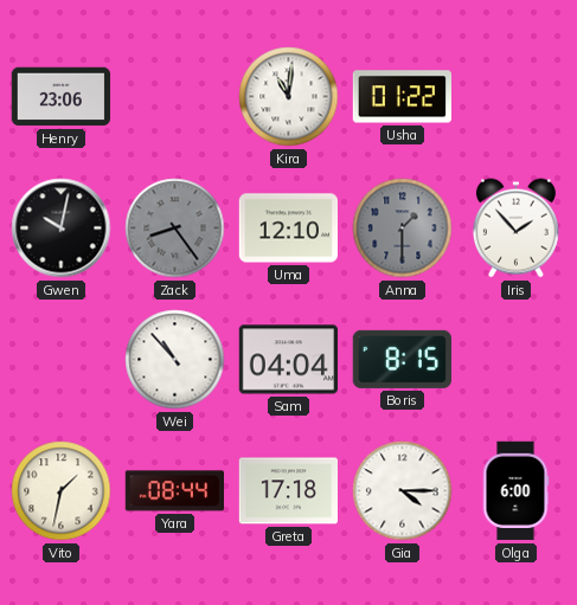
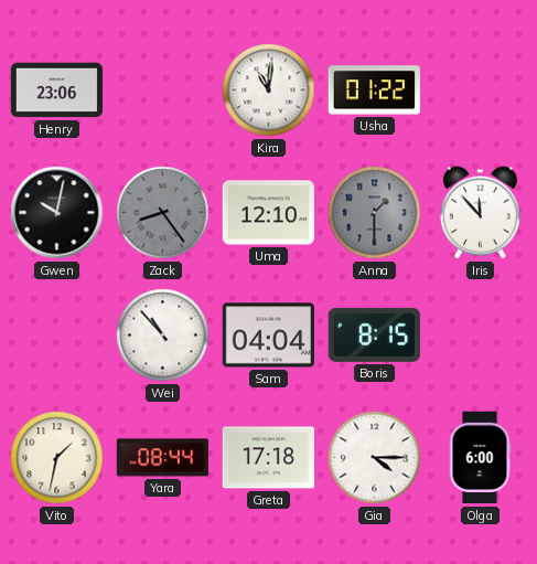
Iris: 1:53 -> 11:53 (480, 213)
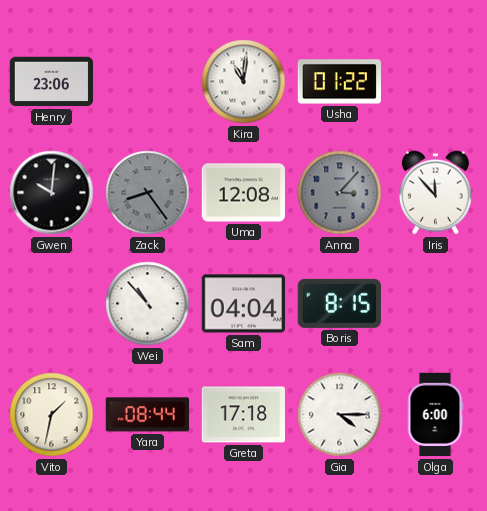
Gwen: 10:02 -> 10:01 (52, 193)
Uma: 12:10 -> 12:08 (243, 193)
Anna: 1:30 -> 3:07 (340, 193)
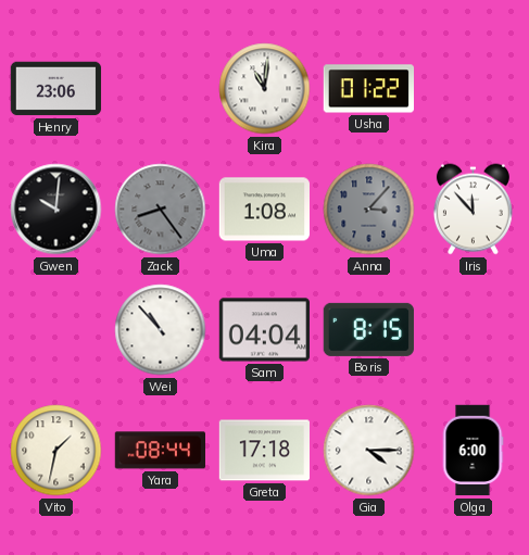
Uma: 12:08 -> 1:08 (264, 210)
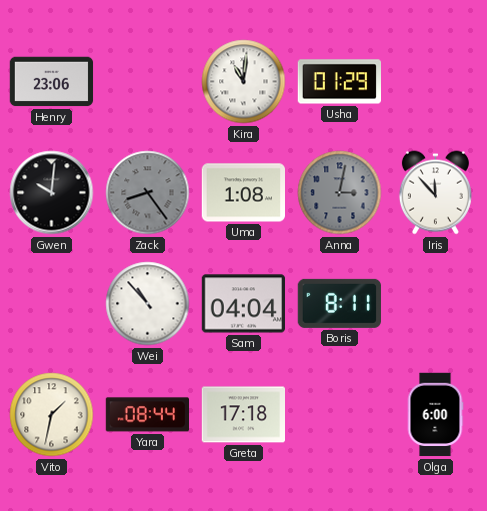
Usha: 01:22 -> 01:29 (339, 82)
Anna: 3:07 -> 3:02 (340, 193)
Boris: 8:15 -> 8:11 (339, 303)
Gia: 4:15 -> none (369, 451)
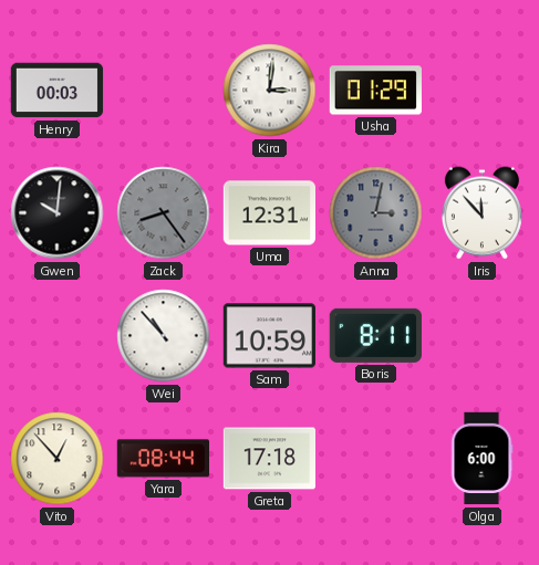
Henry: 23:06 -> 00:03 (58, 91)
Kira: 11:01 -> 3:01 (270, 91)
Uma: 1:08 -> 12:31 (269, 213)
Sam: 04:04 -> 10:59 (269, 336)
Vito: 1:32 -> 12:53 (58, 459)
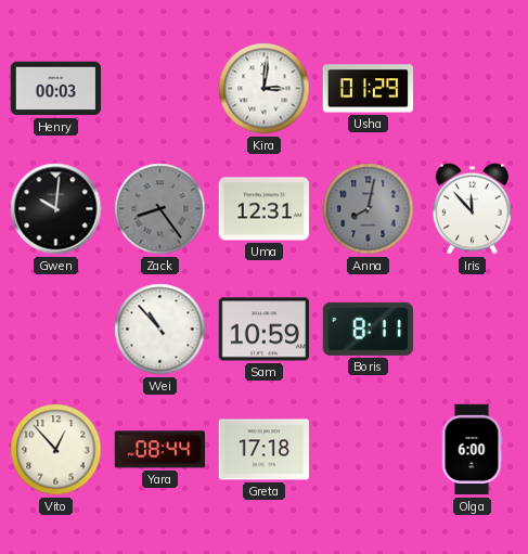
Anna: 3:02 -> 8:02 (369, 209)
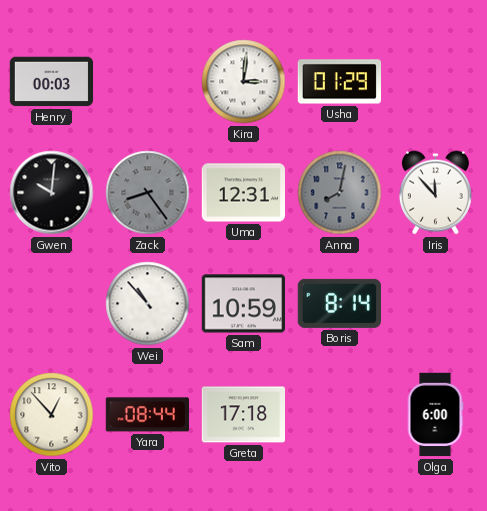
Boris: 8:11 -> 8:14 (339, 303)
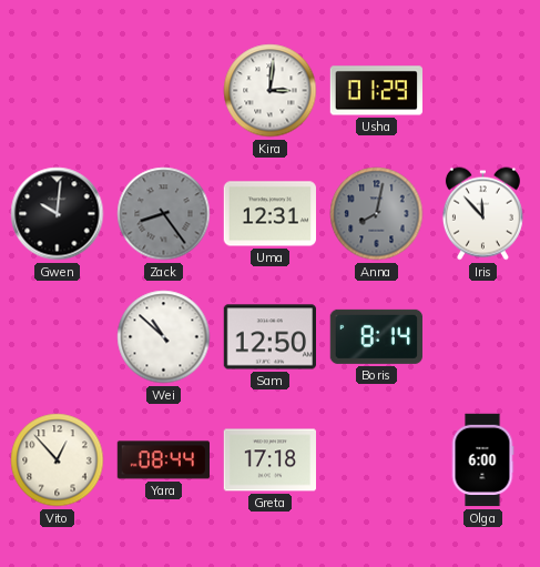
Henry: 00:03 -> none (52, 82)
Wei: 10:53 -> 10:52 (164, 337)
Sam: 10:59 -> 12:50 (269, 337)
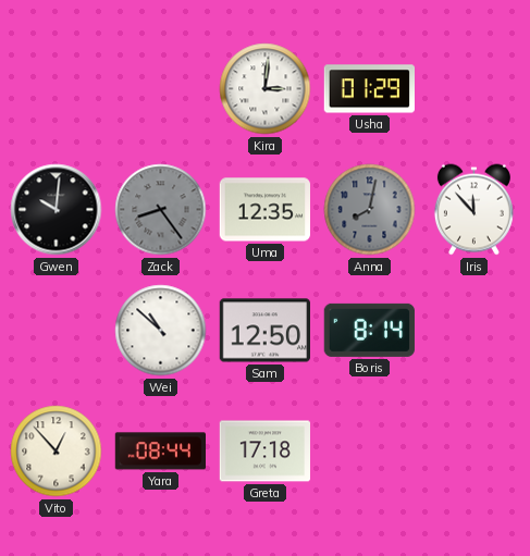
Uma: 12:31 -> 12:35 (264, 210)
Olga: 6:00 -> none (482, 460)
